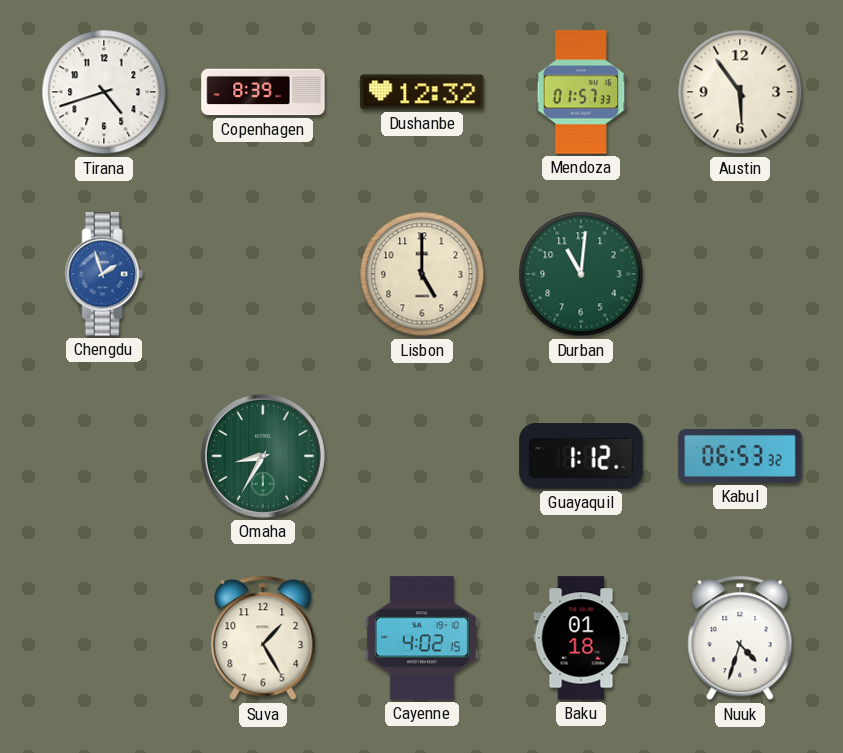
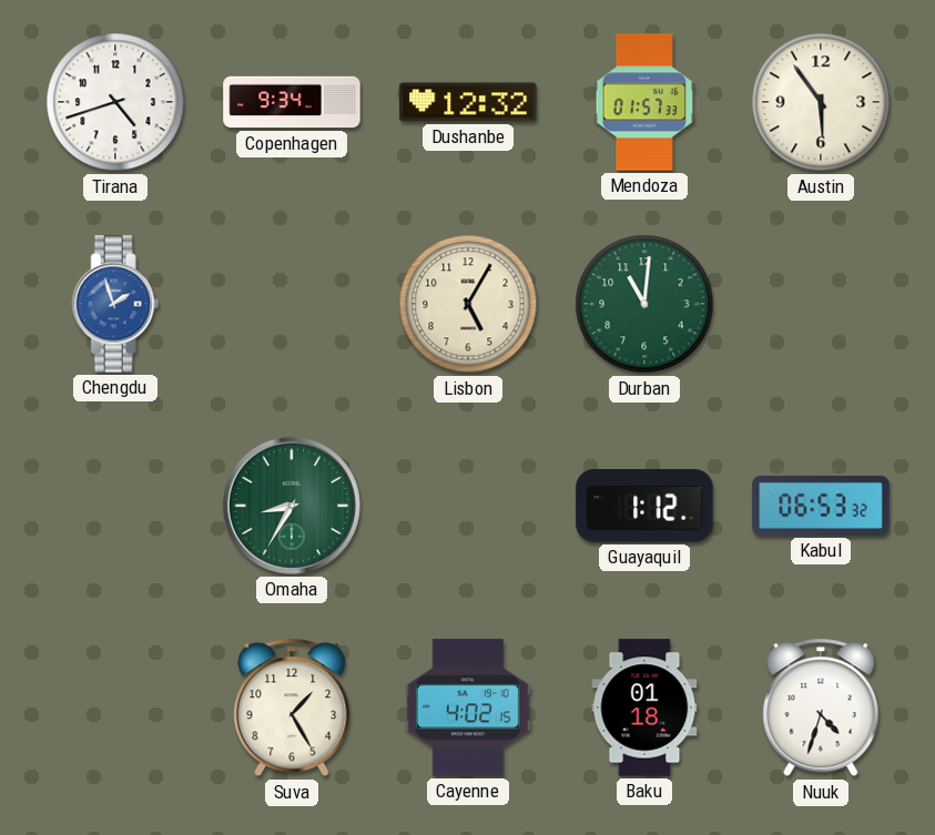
Copenhagen: 8:39 -> 9:34 (292, 102)
Lisbon: 5:00 -> 5:05 (468, 304)
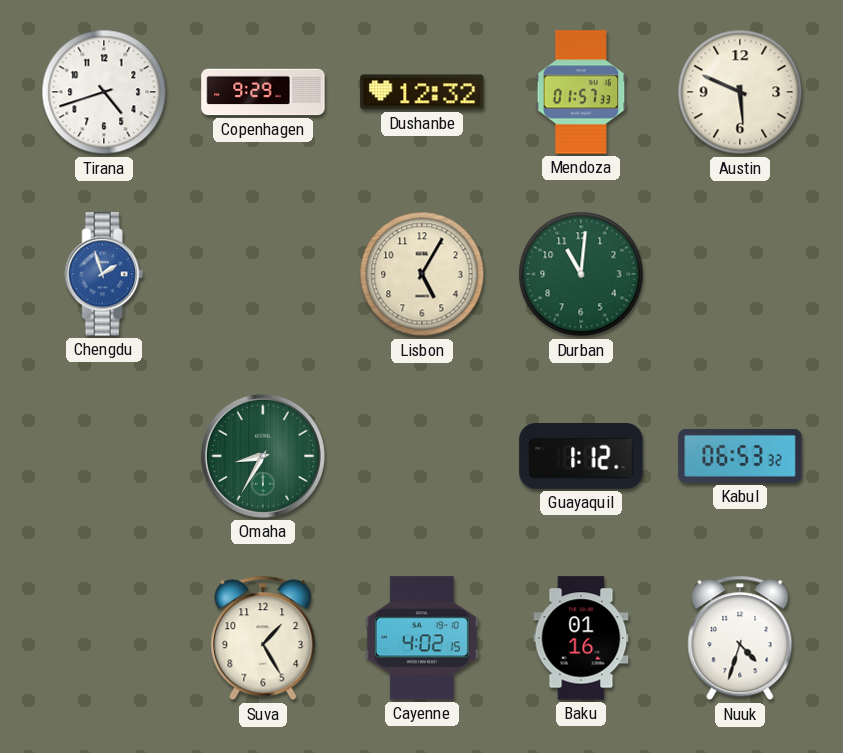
Copenhagen: 9:34 -> 9:29 (263, 92)
Austin: 5:54 -> 5:49 (740, 92)
Baku: 01:18 -> 01:16 (581, 638)
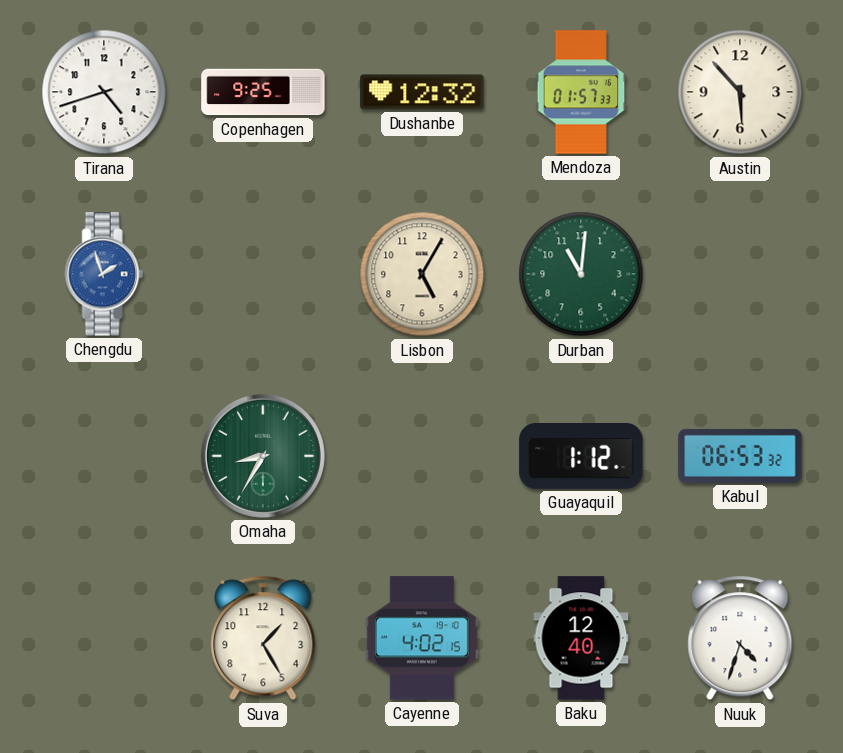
Copenhagen: 9:29 -> 9:25 (263, 92)
Austin: 5:49 -> 5:53 (740, 92)
Baku: 01:16 -> 12:40 (581, 638)
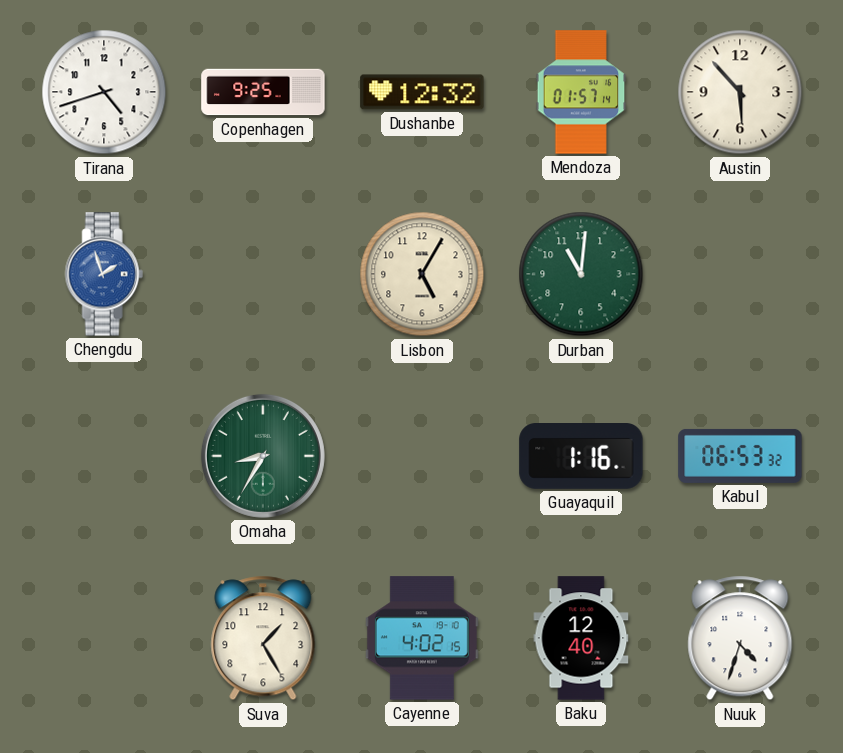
Mendoza: 01:57:33 -> 01:57:14 (581, 92)
Guayaquil: 1:12 -> 1:16 (581, 457)
